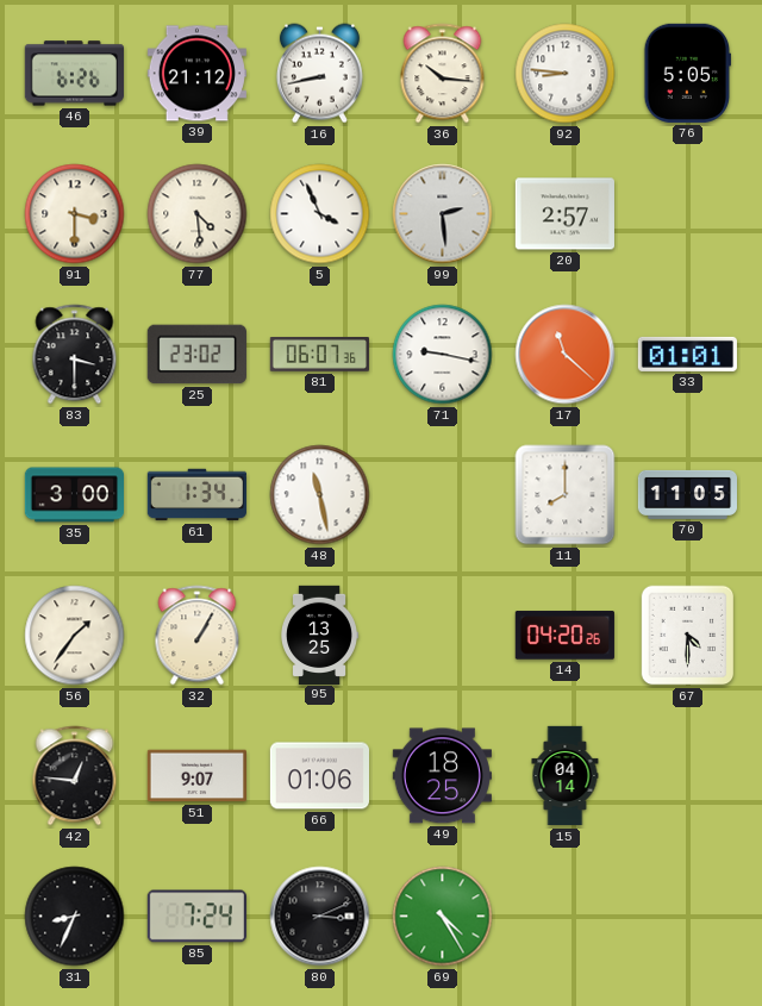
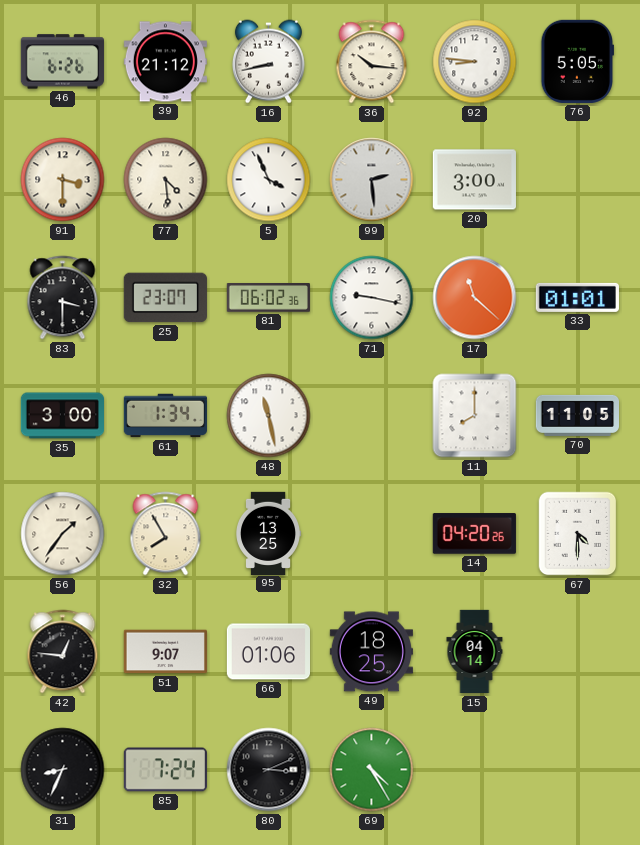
20: 2:57 -> 3:00 (474, 180)
25: 23:02 -> 23:07 (165, 298)
81: 06:07 -> 06:02 (268, 298)
32: 1:05 -> 7:55 (166, 534)
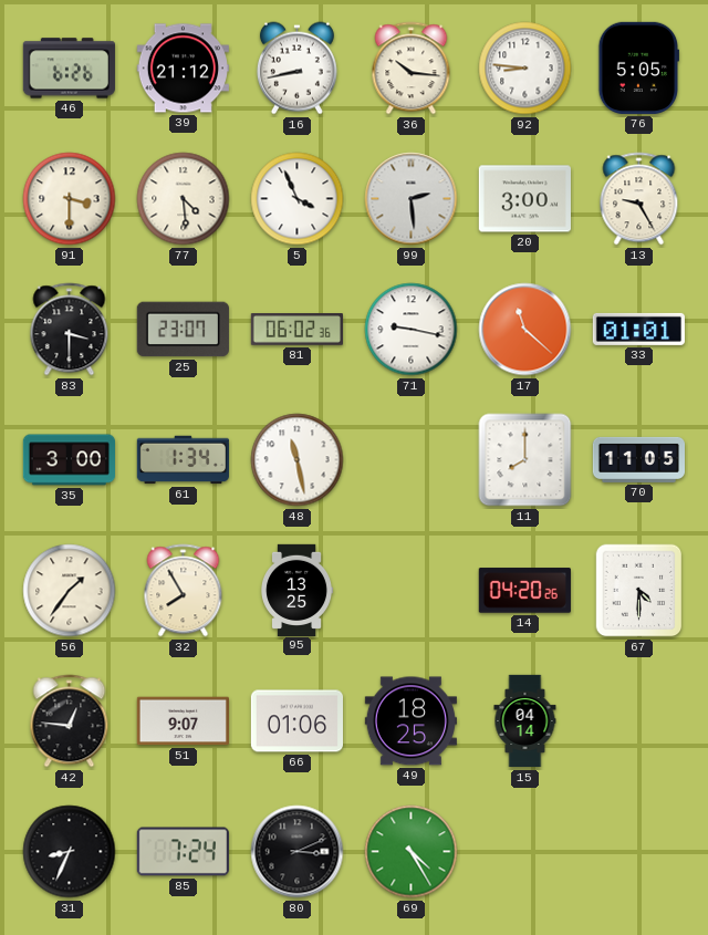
13: none -> 9:25 (639, 199)
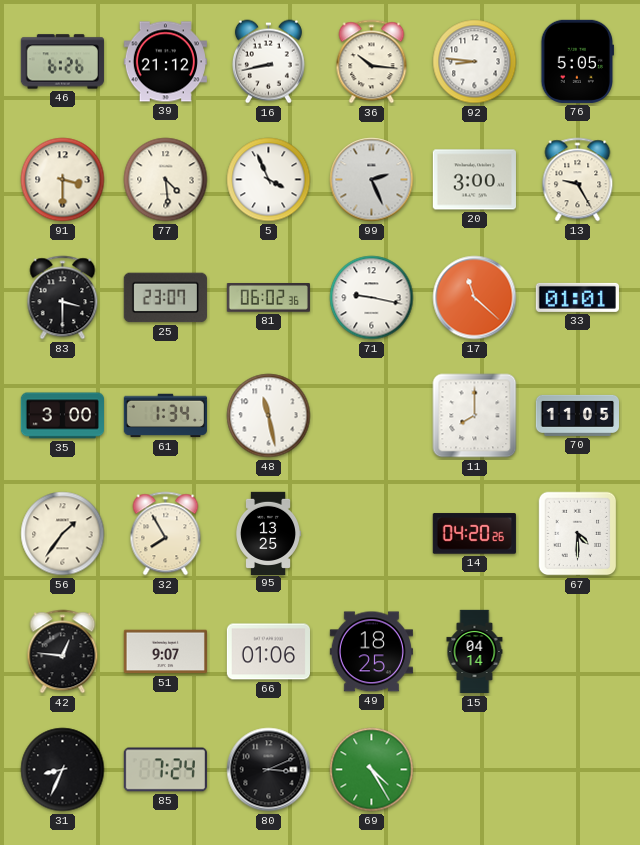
99: 2:29 -> 2:26 (372, 180)
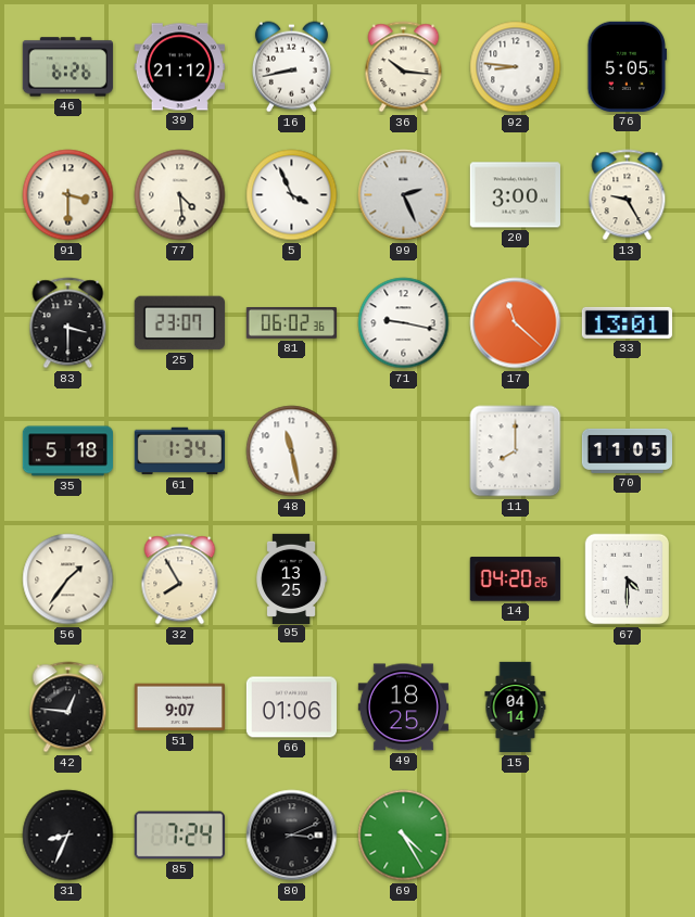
33: 01:01 -> 13:01 (627, 322)
35: 3:00 -> 5:18 (67, 451)
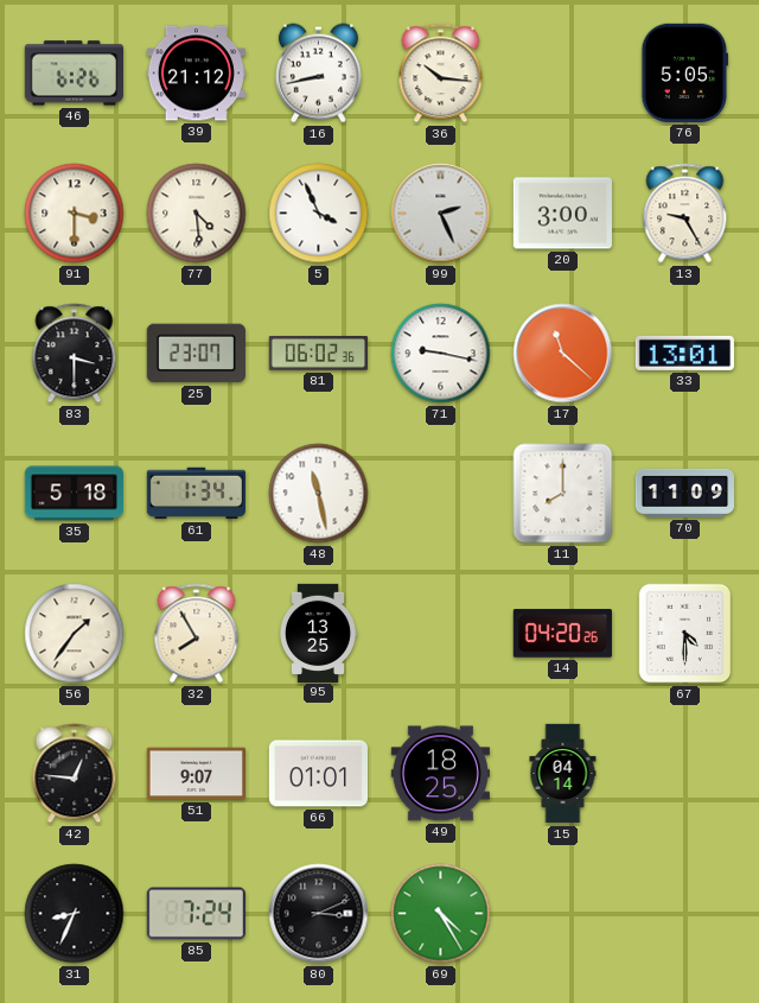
92: 8:46 -> none (516, 67)
70: 11:05 -> 11:09 (684, 493)
66: 01:06 -> 01:01 (318, 774)
